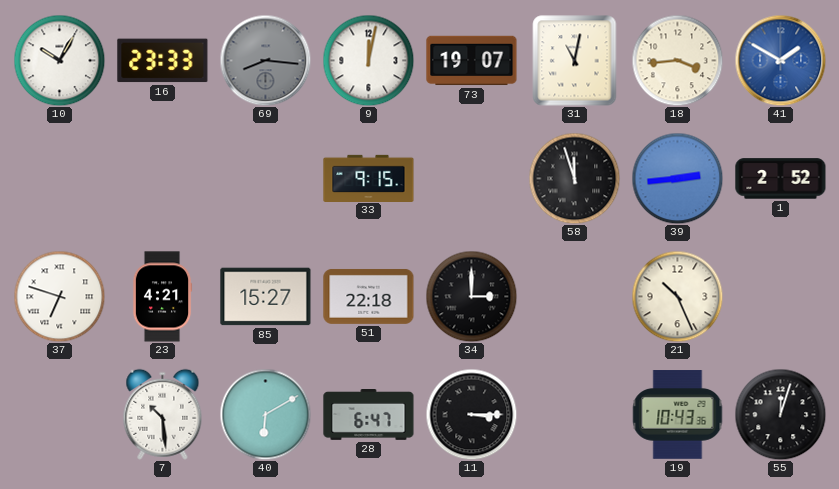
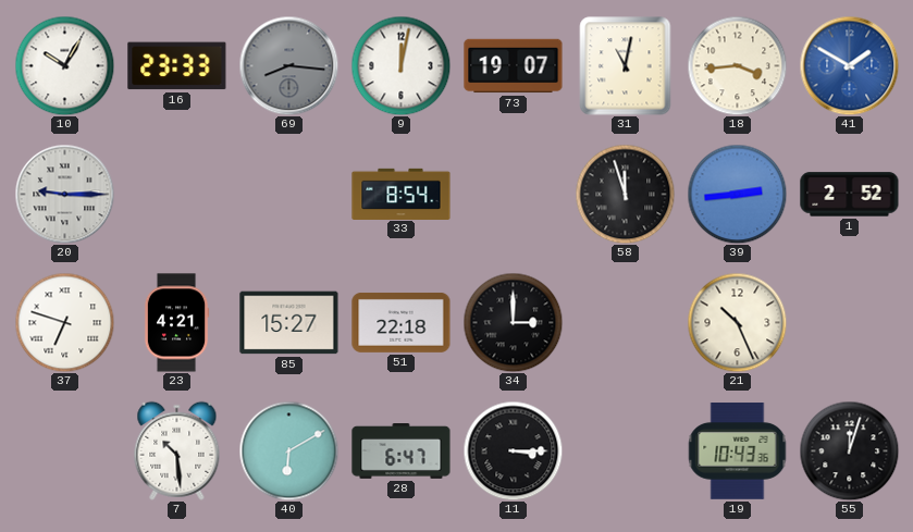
20: none -> 9:15 (64, 194)
33: 9:15 -> 8:54 (402, 194)
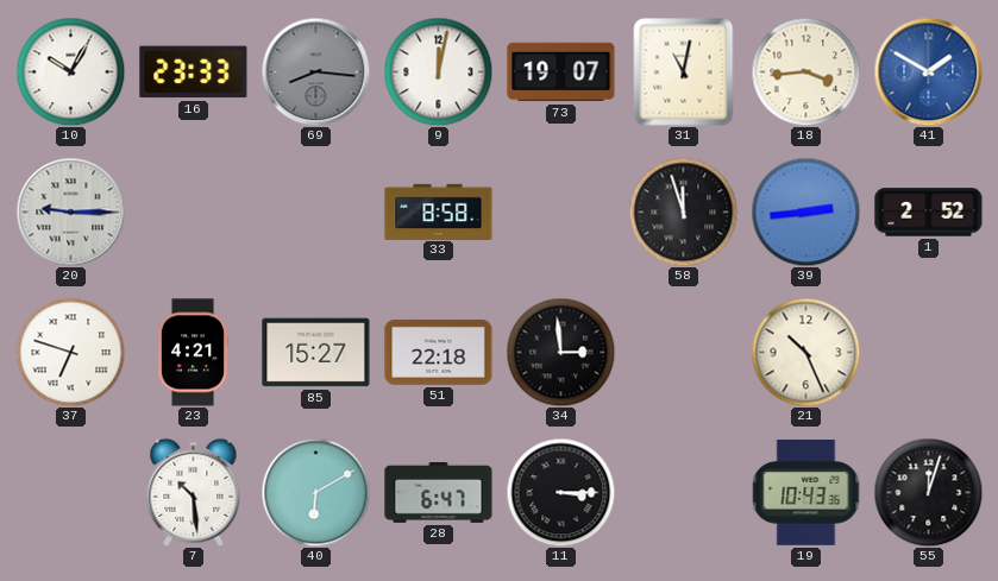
33: 8:54 -> 8:58 (439, 211)
34: 3:00 -> 2:59 (560, 352)
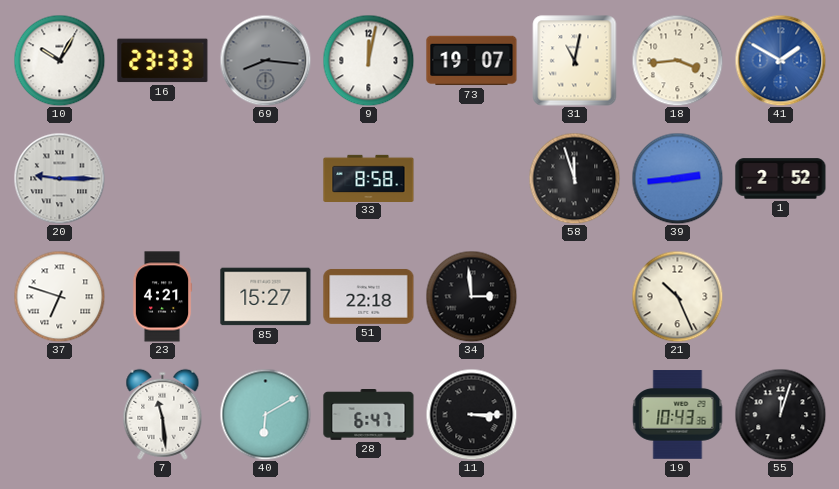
7: 10:29 -> 11:29 (163, 414)
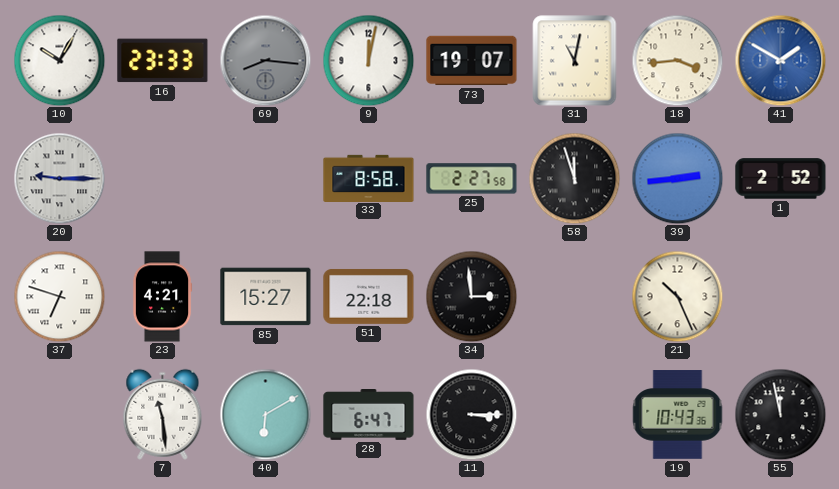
25: none -> 2:27 (472, 179)
55: 12:03 -> 11:58 (780, 414)
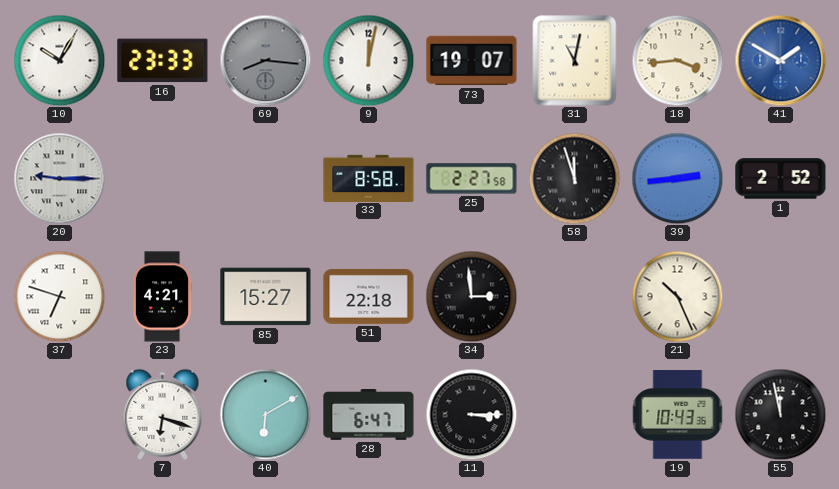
7: 11:29 -> 6:18 (163, 414)
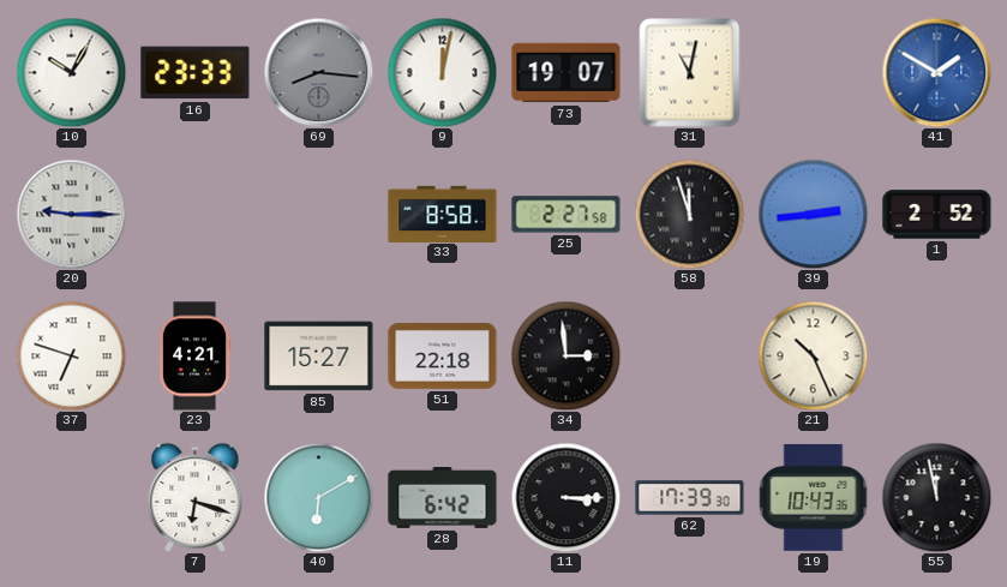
18: 3:44 -> none (677, 60)
28: 6:47 -> 6:42 (443, 498)
62: none -> 17:39 (690, 498)
